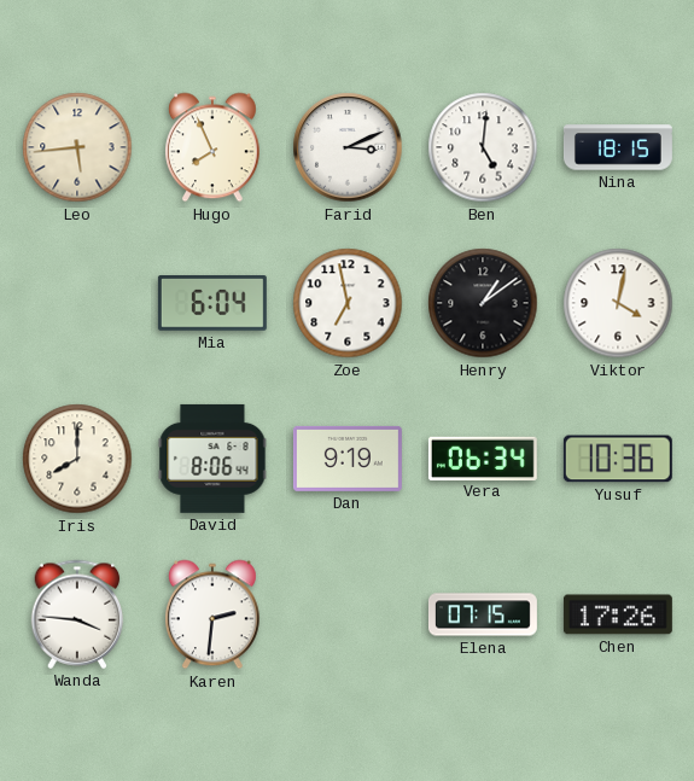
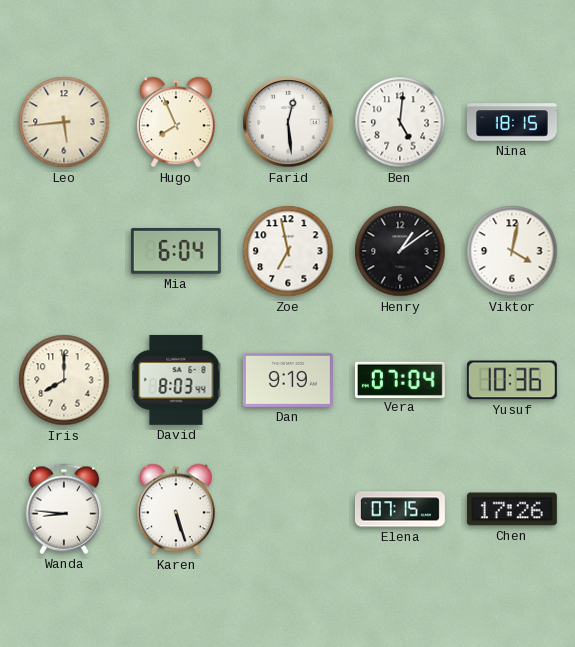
Farid: 3:11 -> 12:29 (288, 122)
David: 8:06 -> 8:03 (176, 380)
Vera: 06:34 -> 07:04 (400, 379)
Wanda: 3:46 -> 8:46 (64, 509)
Karen: 2:31 -> 5:27 (176, 509)
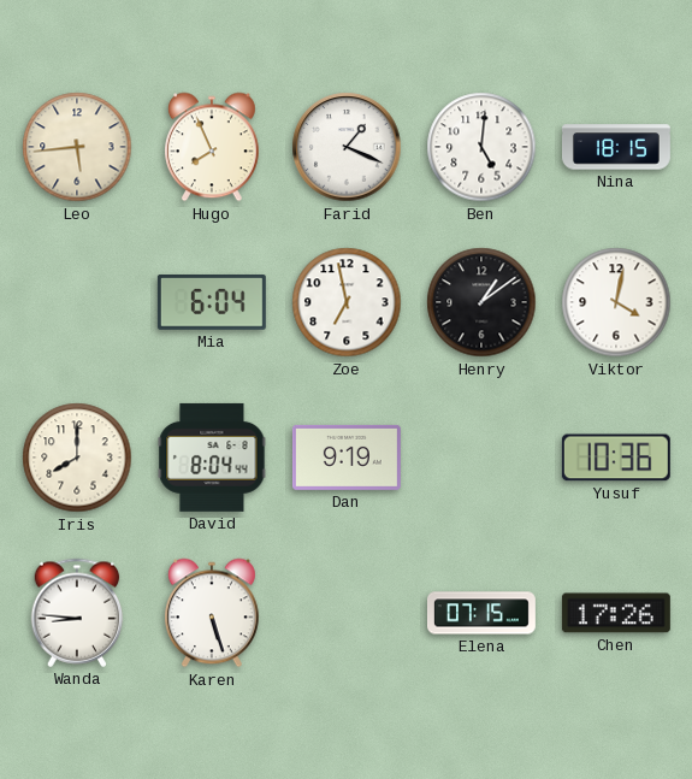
Farid: 12:29 -> 1:19 (347, 147)
David: 8:03 -> 8:04 (212, 458)
Vera: 07:04 -> none (400, 379)
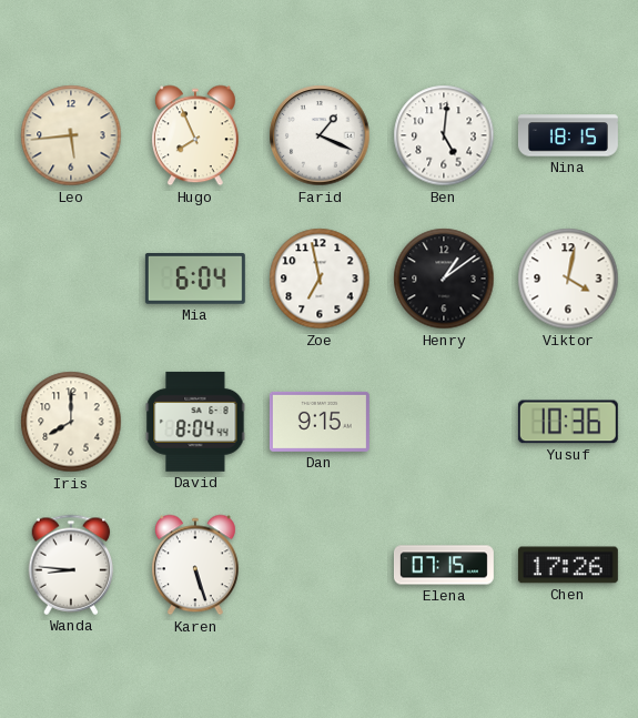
Dan: 9:19 -> 9:15 (320, 422)
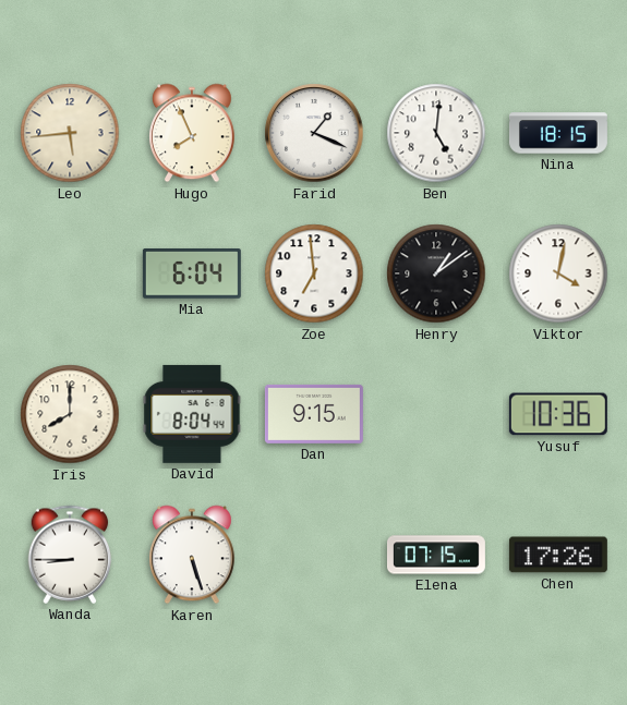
Zoe: 6:58 -> 6:59 (314, 274)
Wanda: 8:46 -> 8:45 (70, 555)
